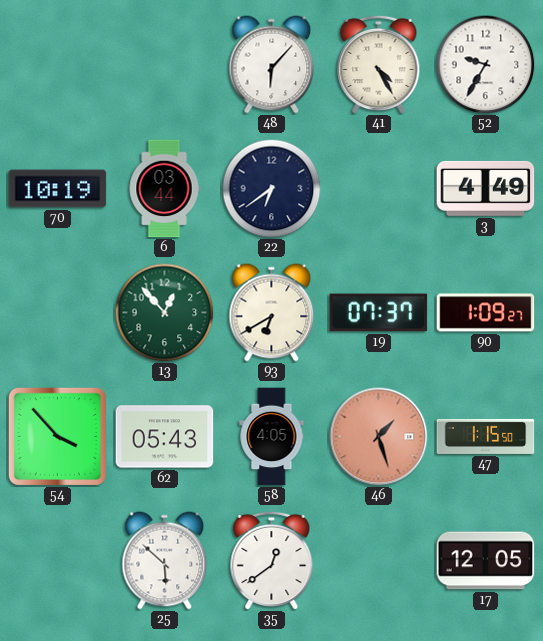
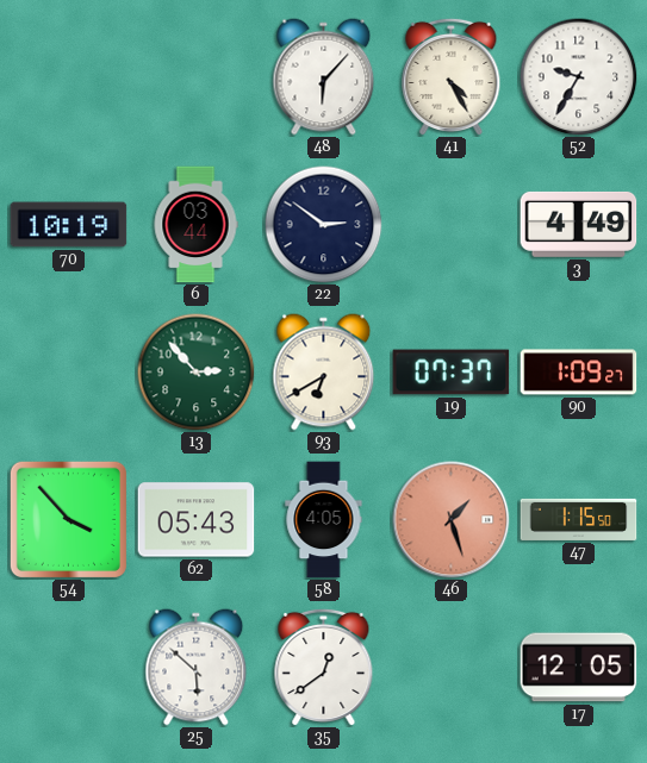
22: 6:39 -> 2:51 (324, 225)
13: 12:53 -> 2:53 (197, 373)
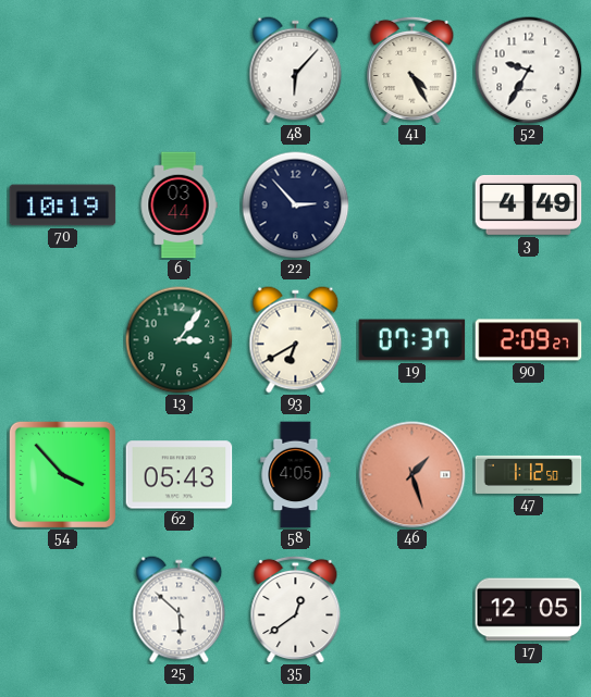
22: 2:51 -> 2:53 (296, 206)
13: 2:53 -> 3:06 (180, 340)
90: 1:09 -> 2:09 (529, 340)
47: 1:15 -> 1:12 (529, 474)
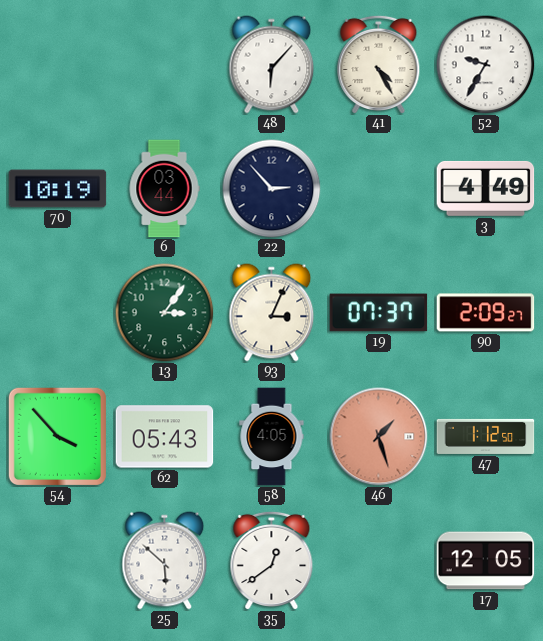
93: 6:40 -> 3:04 (272, 313)
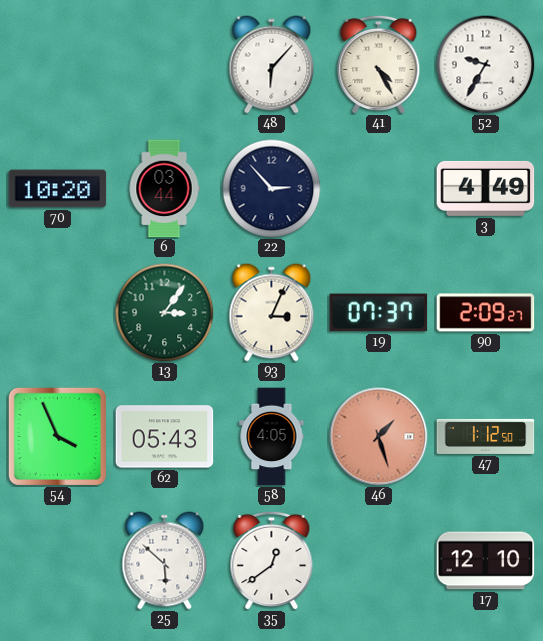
70: 10:19 -> 10:20 (58, 189)
54: 3:53 -> 3:56 (57, 436)
17: 12:05 -> 12:10 (486, 561)
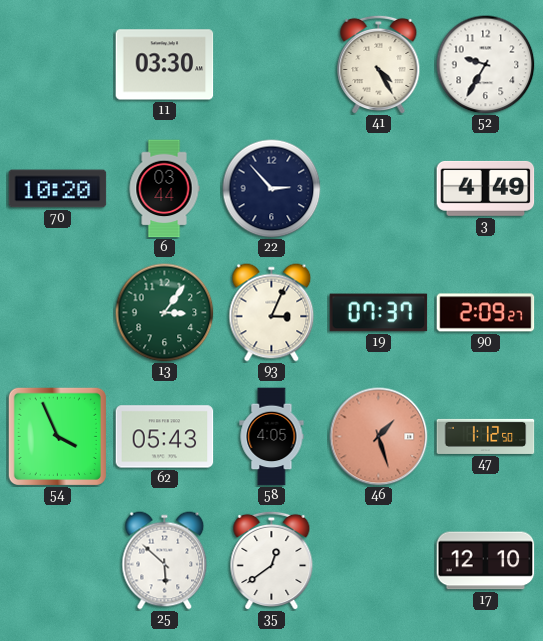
11: none -> 03:30 (165, 65)
48: 6:07 -> none (272, 65)
